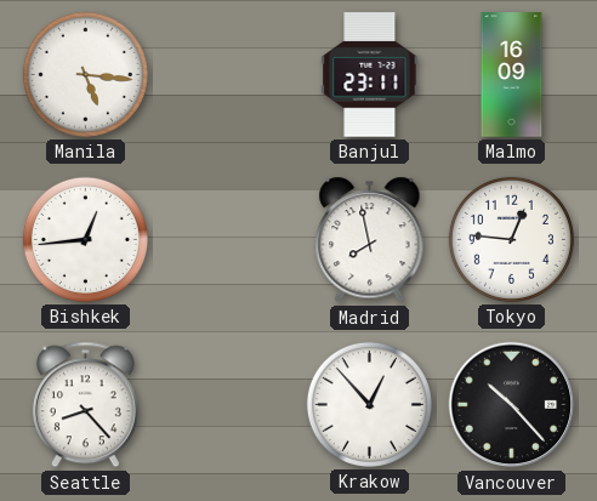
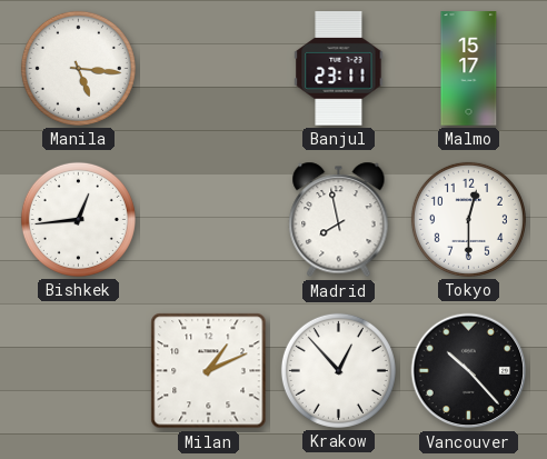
Malmo: 16:09 -> 15:17 (469, 69)
Tokyo: 12:46 -> 12:30 (468, 219)
Seattle: 8:23 -> none (85, 405)
Milan: none -> 1:11 (209, 371)
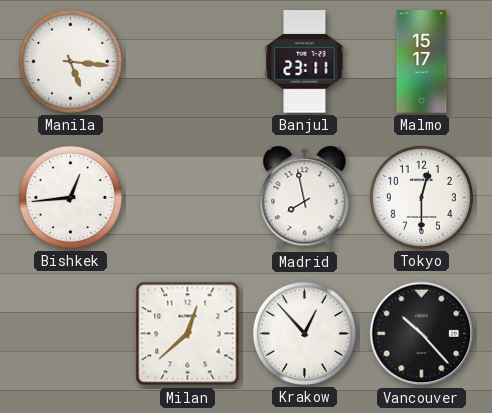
Milan: 1:11 -> 12:38 (188, 334)
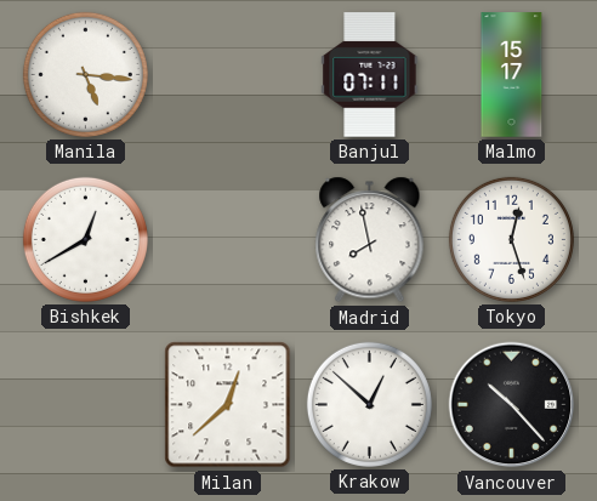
Banjul: 23:11 -> 07:11 (370, 75)
Bishkek: 12:44 -> 12:40 (85, 239)
Tokyo: 12:30 -> 12:27 (511, 239)
Krakow: 12:53 -> 12:52 (369, 404)
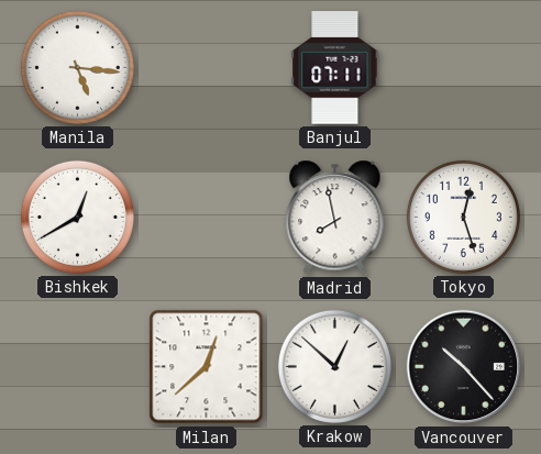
Malmo: 15:17 -> none (512, 75)
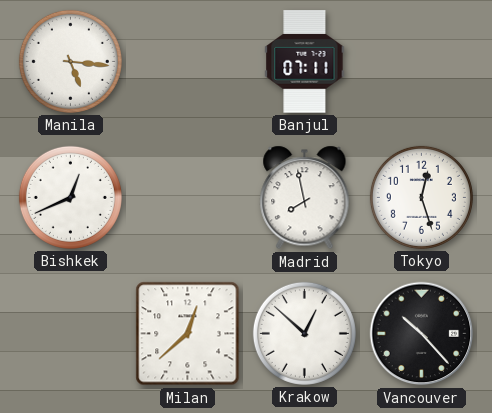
Bishkek: 12:40 -> 12:41 (70, 197)
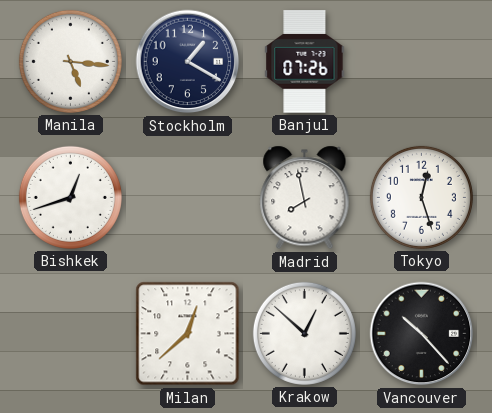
Stockholm: none -> 1:20 (188, 62)
Banjul: 07:11 -> 07:26 (305, 62)
Bishkek: 12:41 -> 12:42 (70, 197)
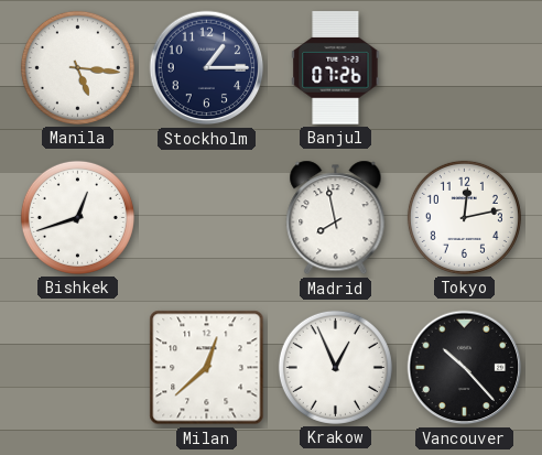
Stockholm: 1:20 -> 1:15 (207, 68)
Tokyo: 12:27 -> 12:13 (464, 217)
Krakow: 12:52 -> 12:56 (335, 367)
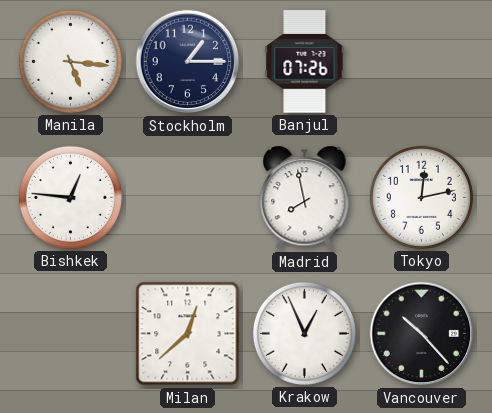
Bishkek: 12:42 -> 12:46 (70, 197)
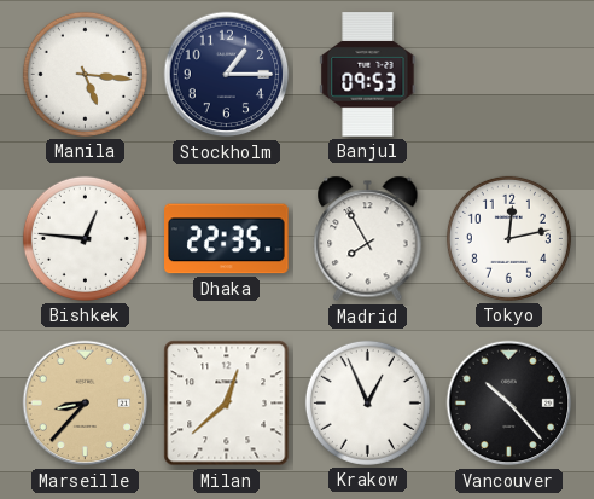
Banjul: 07:26 -> 09:53 (368, 75)
Dhaka: none -> 22:35 (227, 239)
Madrid: 7:58 -> 7:55 (368, 239)
Marseille: none -> 8:37 (86, 404)
